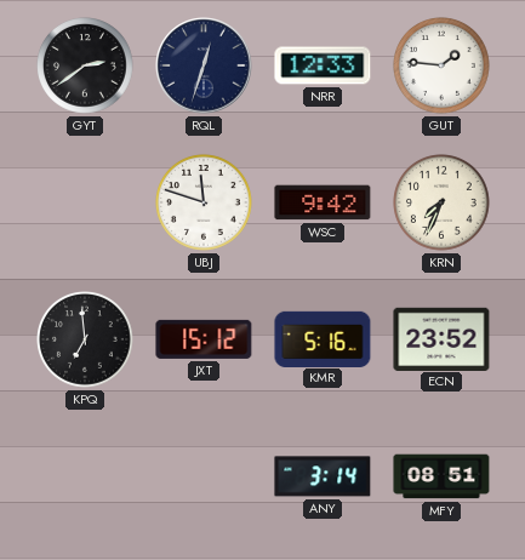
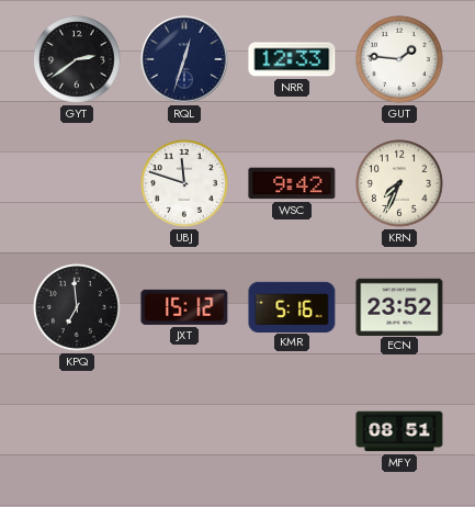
ANY: 3:14 -> none (323, 476)
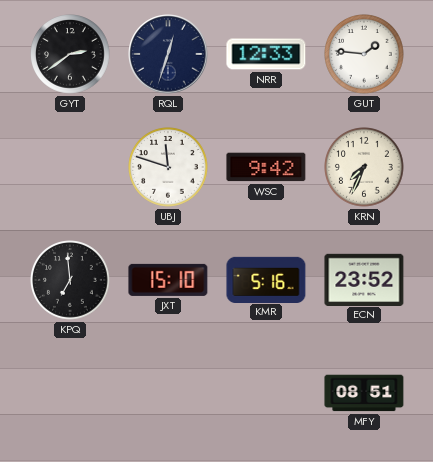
JXT: 15:12 -> 15:10 (168, 280)
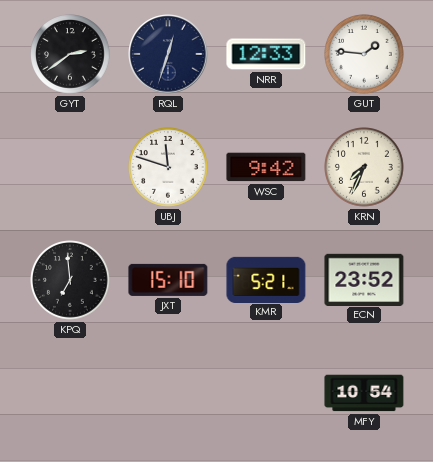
KMR: 5:16 -> 5:21 (266, 279)
MFY: 08:51 -> 10:54 (364, 393)
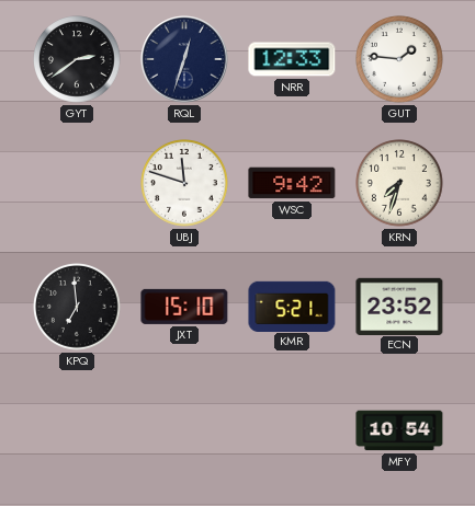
KRN: 7:34 -> 7:33 (400, 184)
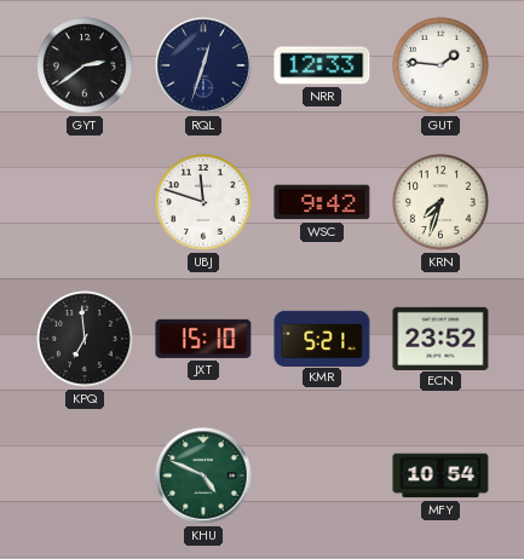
KHU: none -> 4:49 (203, 476)
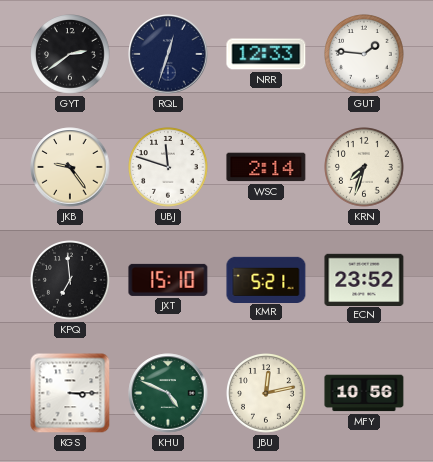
JKB: none -> 9:24 (70, 167)
WSC: 9:42 -> 2:14 (266, 167)
KGS: none -> 3:15 (70, 393)
JBU: none -> 12:13 (267, 394)
MFY: 10:54 -> 10:56 (364, 393)
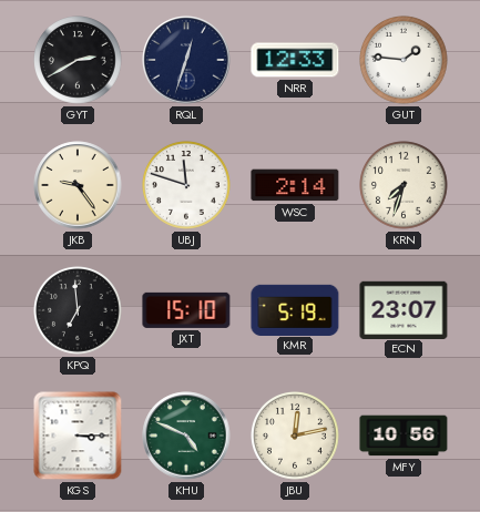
GYT: 2:39 -> 2:40 (79, 61)
KMR: 5:21 -> 5:19 (295, 309)
ECN: 23:52 -> 23:07 (404, 309)
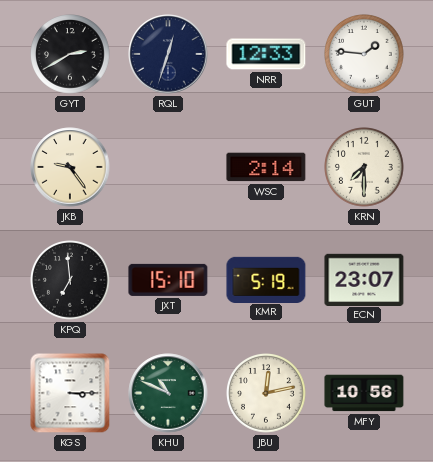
UBJ: 11:48 -> none (187, 186)
KRN: 7:33 -> 7:30 (365, 168)
KHU: 4:49 -> 10:49 (168, 393)
